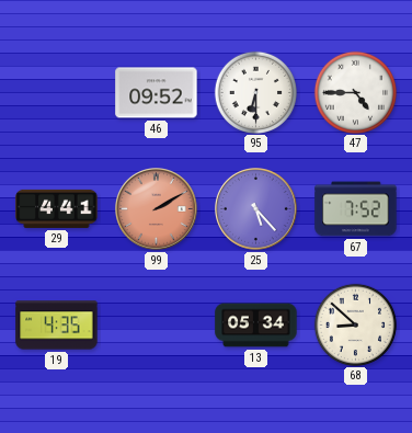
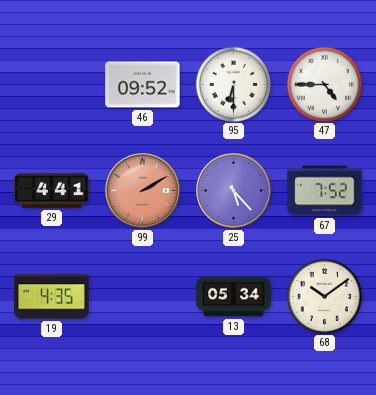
68: 8:52 -> 10:09 (324, 296)
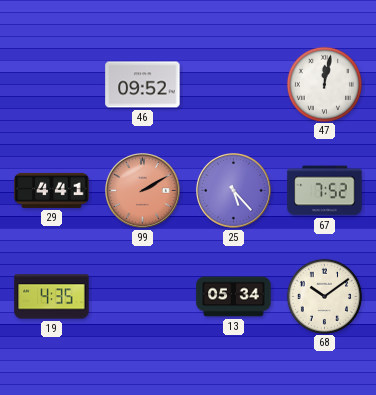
95: 6:30 -> none (233, 84)
47: 4:45 -> 12:02 (324, 84)
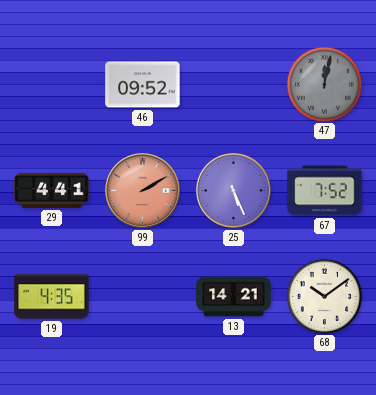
47 dial: white -> grey (324, 84)
25: 5:23 -> 5:26 (234, 191)
13: 05:34 -> 14:21 (234, 297)
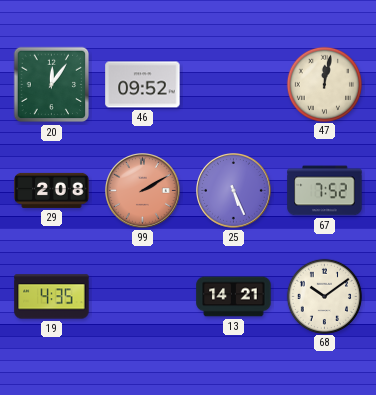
20: none -> 12:06 (52, 85)
47 dial: grey -> cream (324, 84)
29: 4:41 -> 2:08 (52, 190)
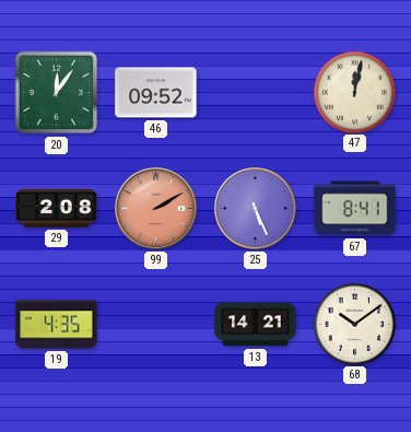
67: 7:52 -> 8:41 (355, 209)
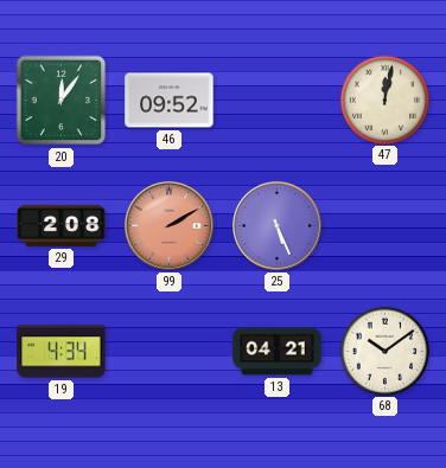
67: 8:41 -> none (355, 209)
19: 4:35 -> 4:34 (62, 352)
13: 14:21 -> 04:21 (278, 352)
